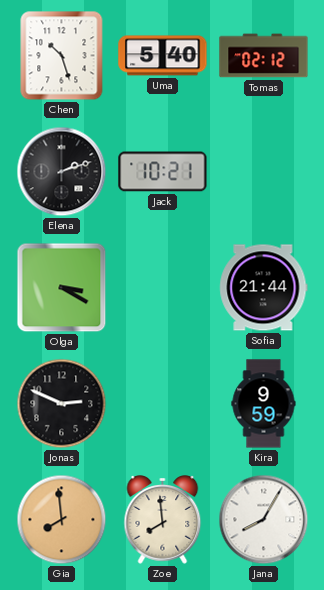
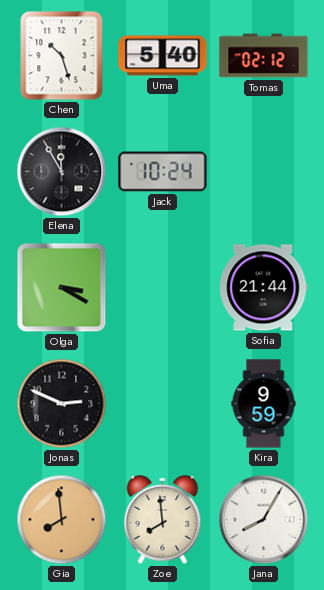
Elena: 2:12 -> 11:55 (62, 172)
Jack: 10:21 -> 10:24 (163, 172)
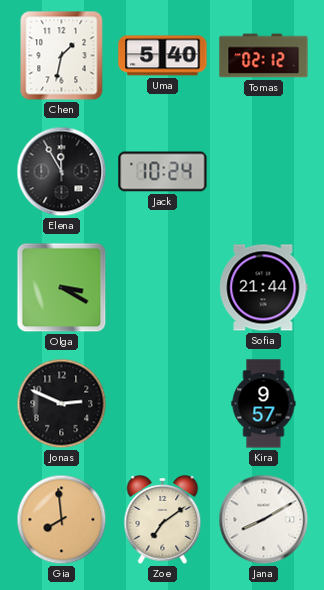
Chen: 10:27 -> 1:32 (62, 56)
Kira: 9:59 -> 9:57 (264, 404)
Zoe: 7:59 -> 7:09 (163, 520)
Jana: 8:05 -> 8:10 (264, 520)
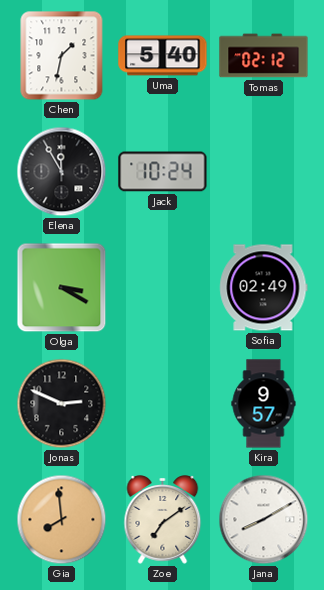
Sofia: 21:44 -> 02:49 (264, 288)
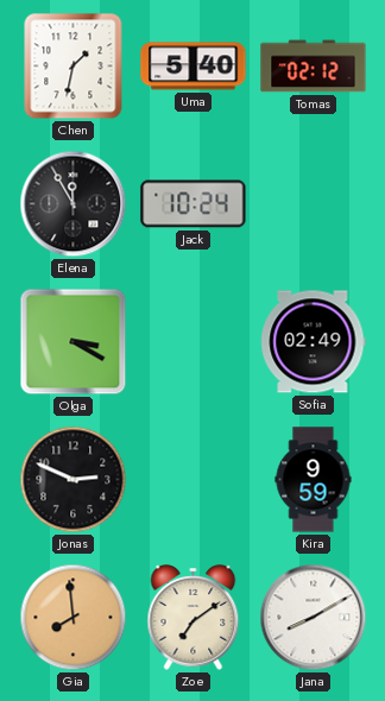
Kira: 9:57 -> 9:59 (314, 480)
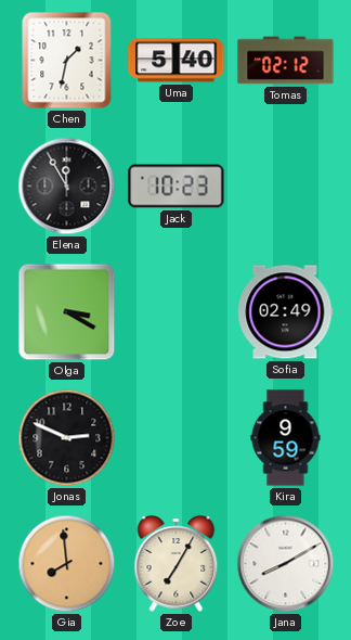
Jack: 10:24 -> 10:23 (177, 187)
Zoe: 7:09 -> 7:05 (177, 564)
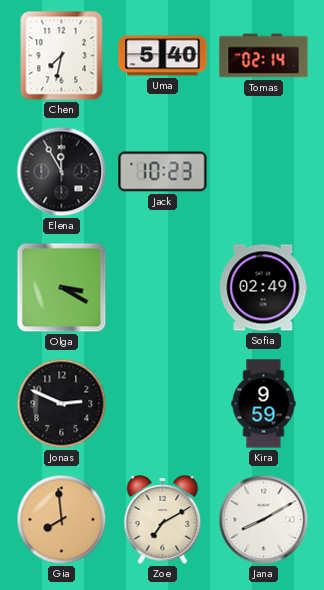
Chen: 1:32 -> 7:32 (62, 56)
Tomas: 02:12 -> 02:14 (264, 56)
Zoe: 7:05 -> 7:10 (163, 520)
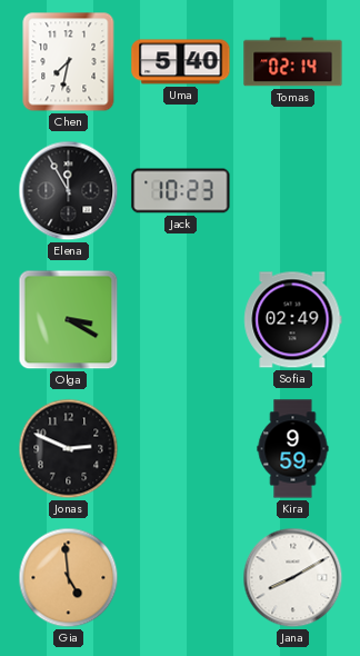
Gia: 7:59 -> 4:59 (69, 578)
Zoe: 7:10 -> none (163, 520)
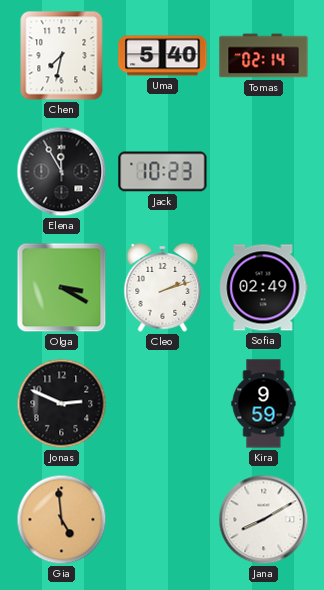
Cleo: none -> 2:12 (163, 288)
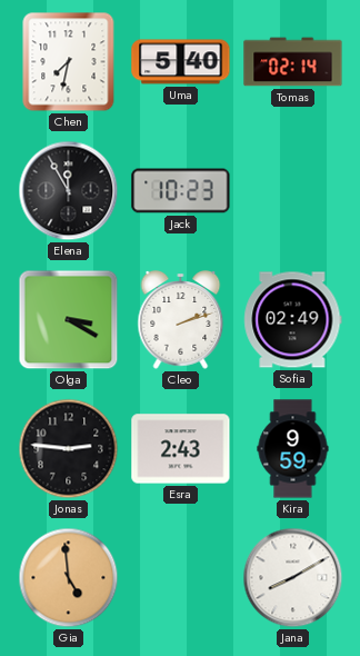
Jonas: 2:49 -> 2:46 (69, 449)
Esra: none -> 2:43 (181, 449)
